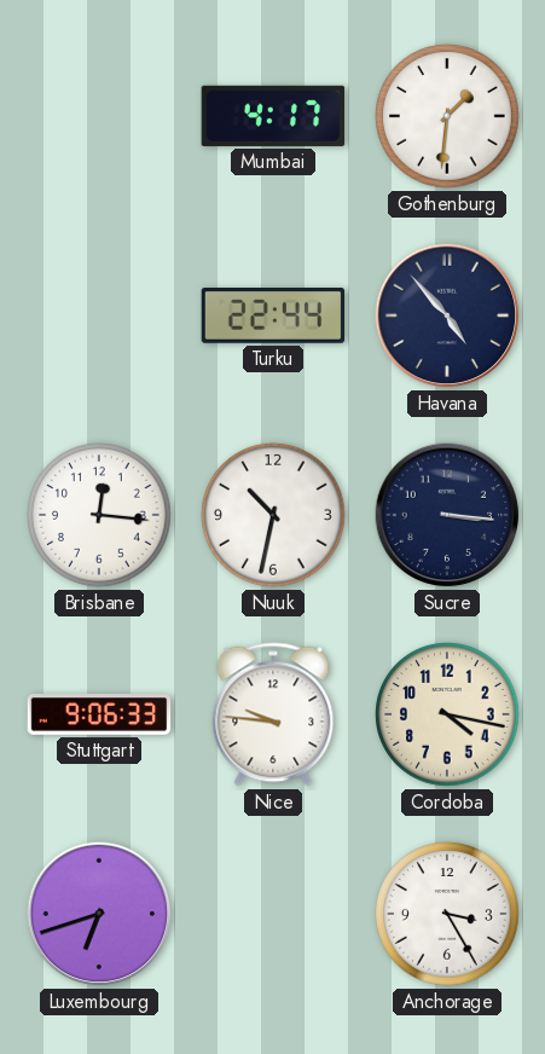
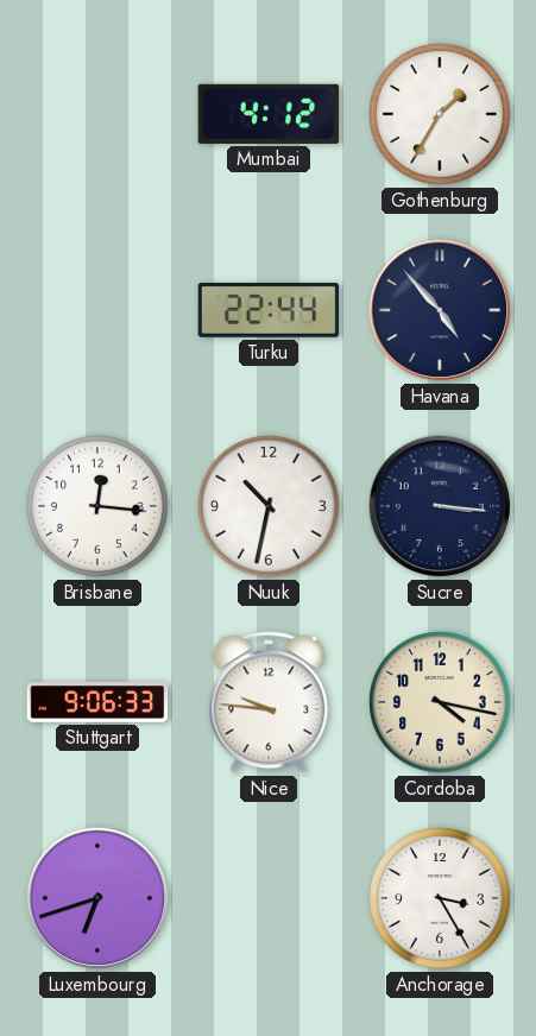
Mumbai: 4:17 -> 4:12 (269, 114)
Gothenburg: 1:31 -> 1:35 (440, 114)
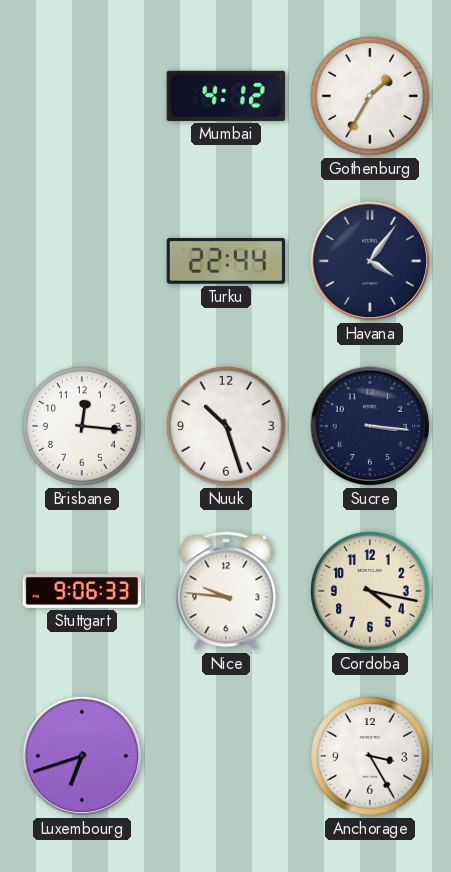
Havana: 4:53 -> 4:06 (370, 261)
Nuuk: 10:32 -> 10:27 (226, 426)
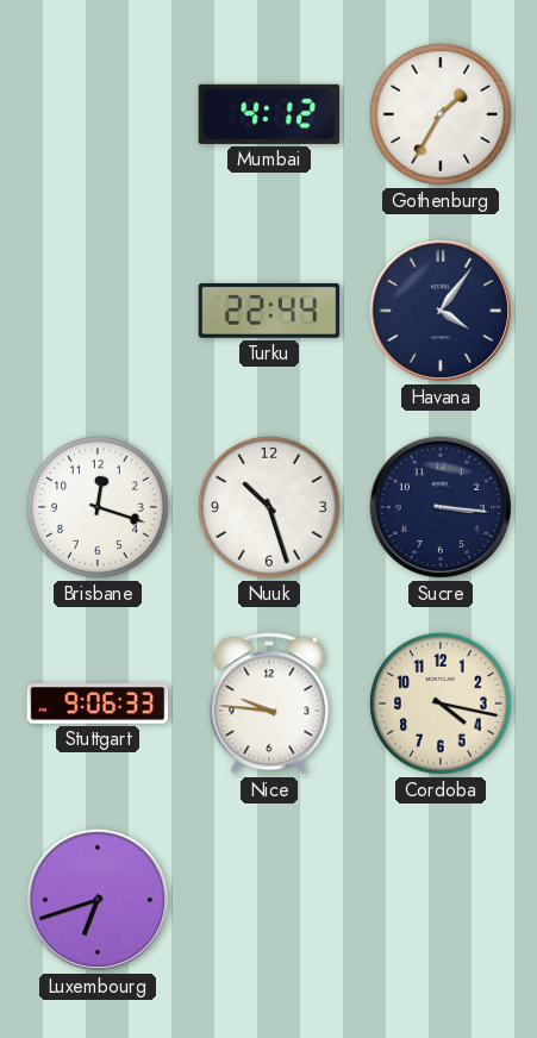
Brisbane: 12:16 -> 12:18 (98, 507)
Anchorage: 3:25 -> none (370, 756)
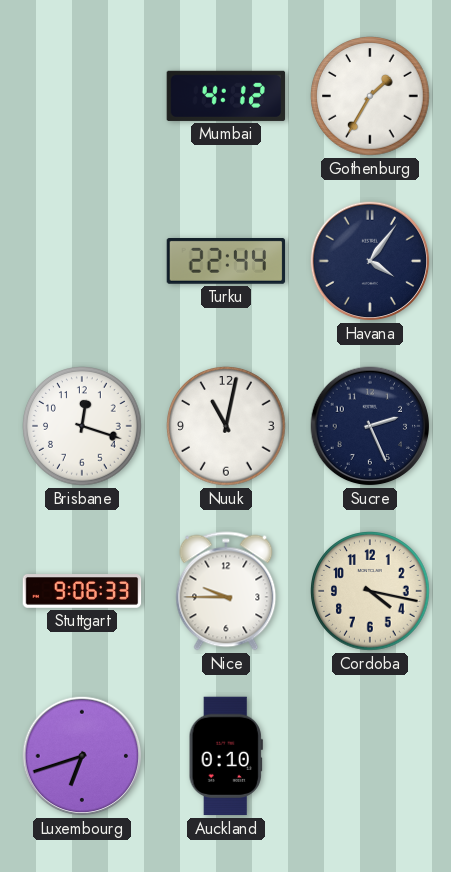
Nuuk: 10:27 -> 11:02 (226, 426)
Sucre: 3:16 -> 2:26 (370, 426)
Nice: 9:46 -> 9:45 (226, 591)
Auckland: none -> 0:10 (226, 756)
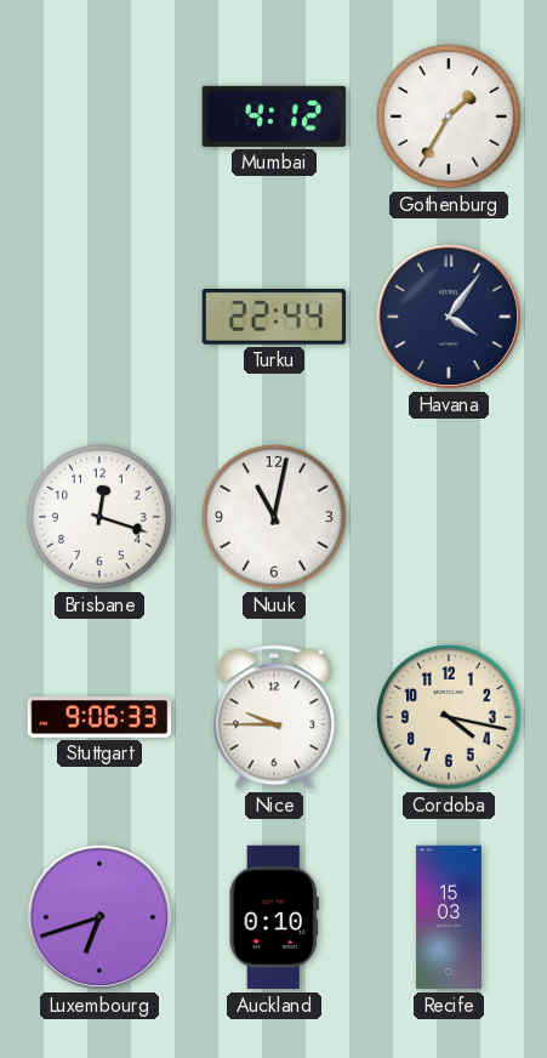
Sucre: 2:26 -> none (370, 426)
Recife: none -> 15:03 (449, 917)
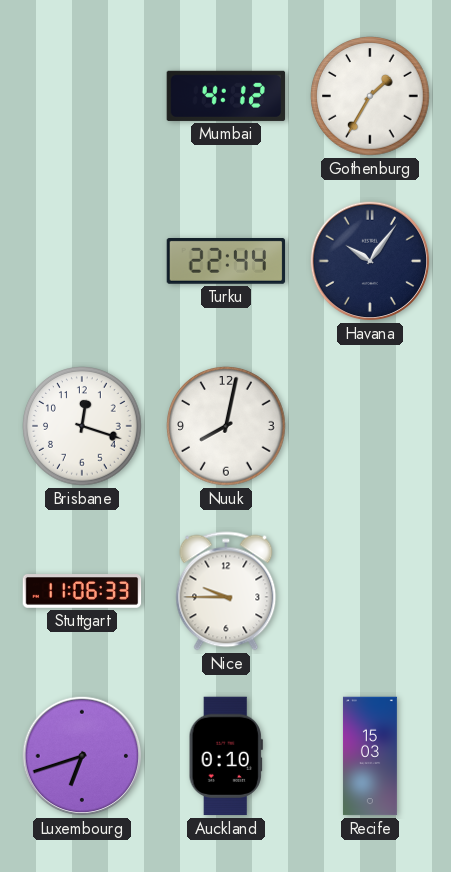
Havana: 4:06 -> 10:06 (370, 261)
Nuuk: 11:02 -> 8:02 (226, 426)
Stuttgart: 9:06 -> 11:06 (82, 592)
Cordoba: 4:17 -> none (449, 717)
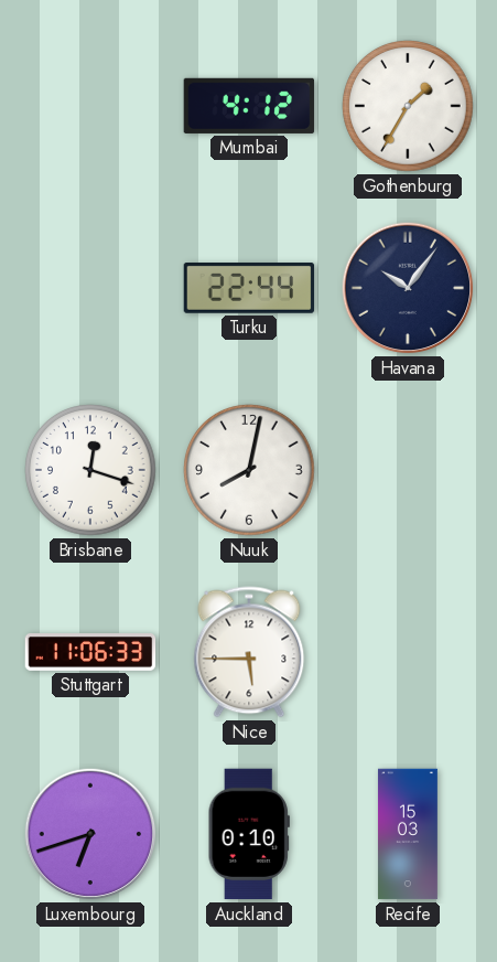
Nice: 9:45 -> 5:45 (249, 652)
